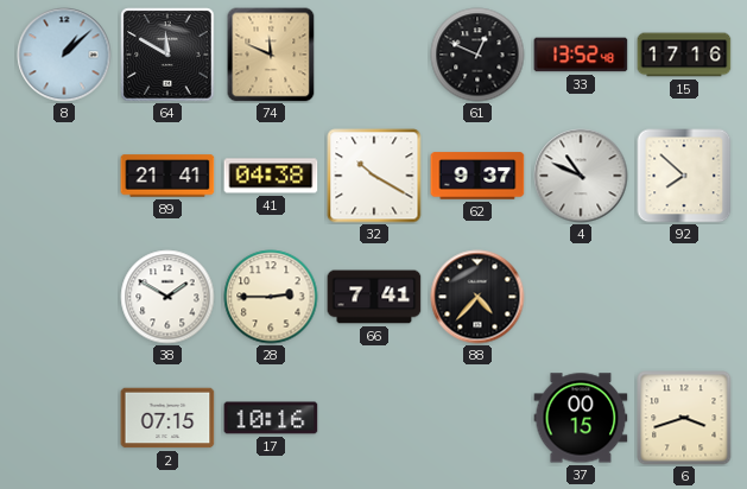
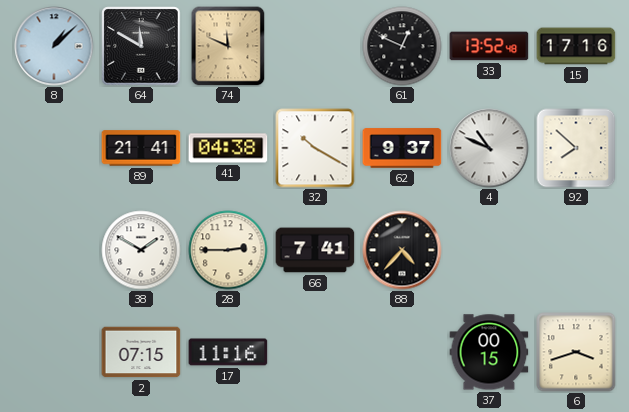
17: 10:16 -> 11:16 (228, 352)
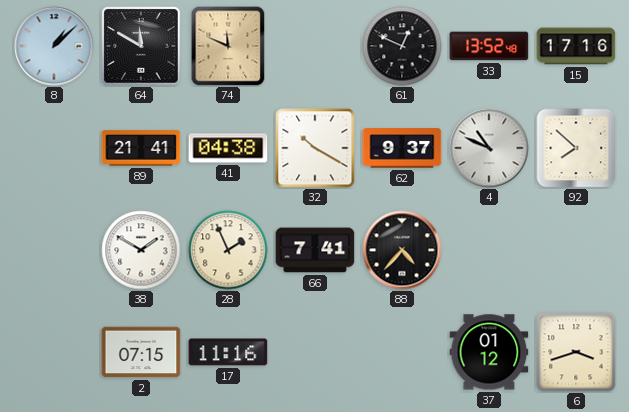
28: 2:45 -> 1:56 (228, 250)
37: 00:15 -> 01:12 (489, 352)
